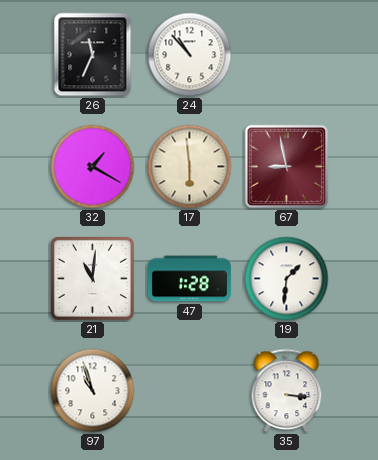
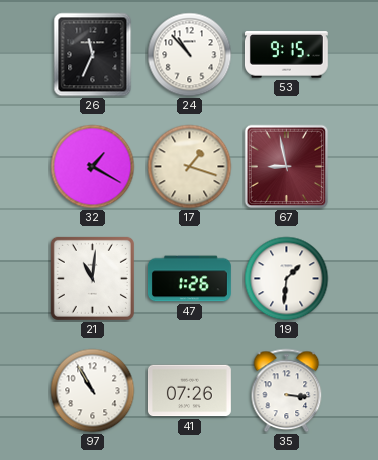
53: none -> 9:15 (286, 55)
17: 5:59 -> 1:18 (190, 167)
47: 1:28 -> 1:26 (189, 279)
97: 10:57 -> 10:55 (93, 391)
41: none -> 07:26 (189, 391)
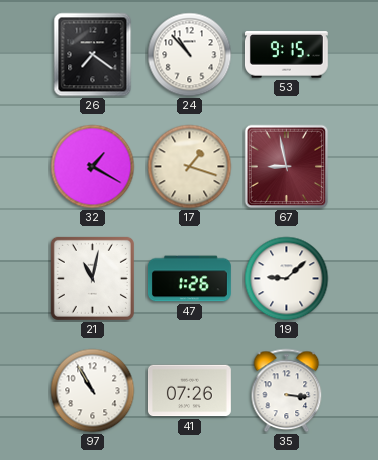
26: 11:34 -> 7:21 (93, 55)
21: 11:01 -> 11:02 (92, 278)
19: 1:31 -> 9:08 (287, 279)
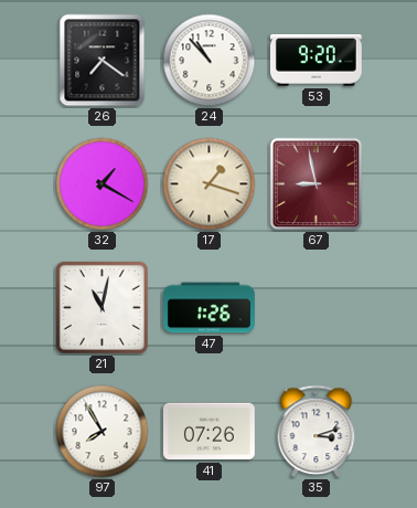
53: 9:15 -> 9:20 (316, 61)
19: 9:08 -> none (287, 279)
97: 10:55 -> 7:55 (103, 432)
35: 3:16 -> 3:12 (317, 432)
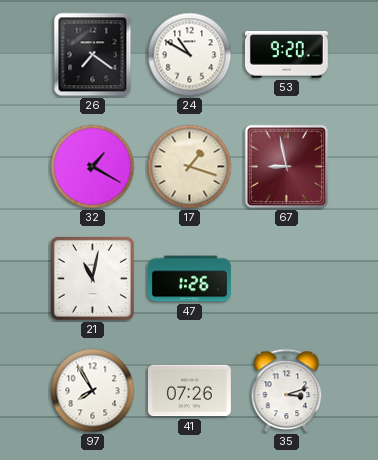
24: 10:53 -> 10:50 (190, 55)
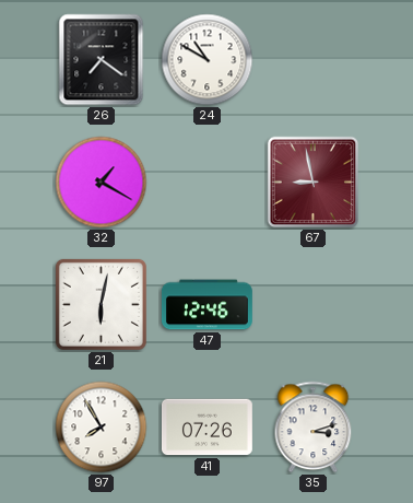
53: 9:20 -> none (286, 55)
17: 1:18 -> none (190, 167)
21: 11:02 -> 6:02 (101, 304)
47: 1:26 -> 12:46 (206, 305)
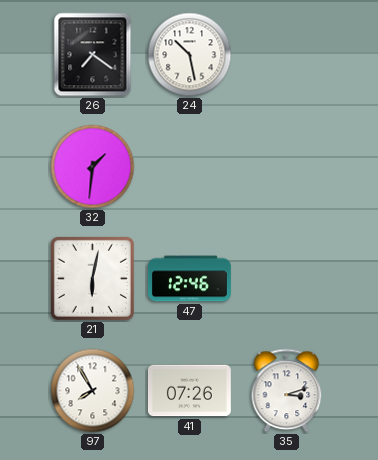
24: 10:50 -> 10:28 (190, 55)
32: 1:20 -> 1:31 (93, 167)
67: 8:58 -> none (314, 183)
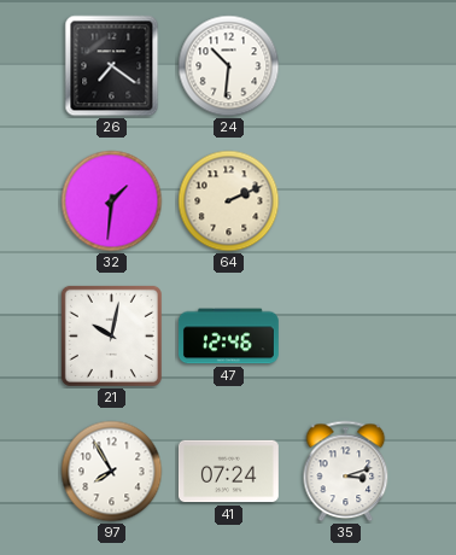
24: 10:28 -> 10:31 (229, 66)
64: none -> 2:11 (229, 201)
21: 6:02 -> 10:02 (111, 335)
41: 07:26 -> 07:24 (228, 472)
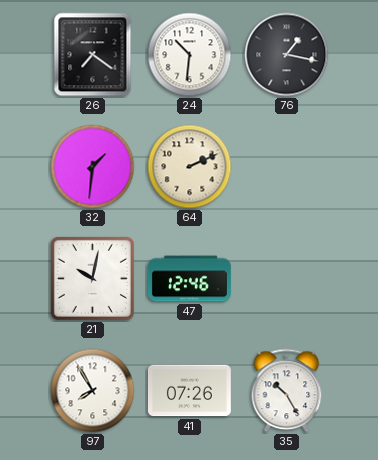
76: none -> 1:17 (287, 55)
41: 07:24 -> 07:26 (189, 391)
35: 3:12 -> 10:25 (287, 391)
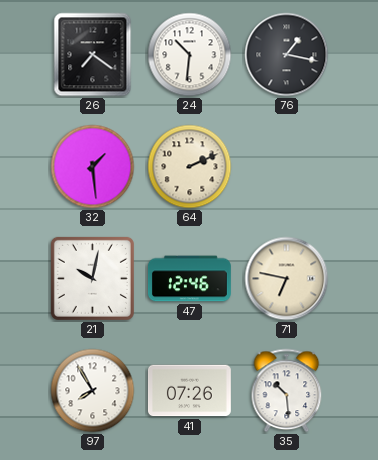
32: 1:31 -> 1:29 (93, 167)
71: none -> 6:47 (287, 279)
35: 10:25 -> 10:29 (287, 391)
